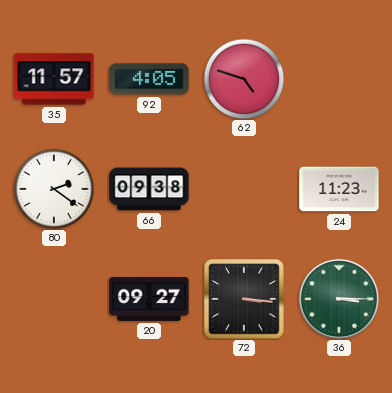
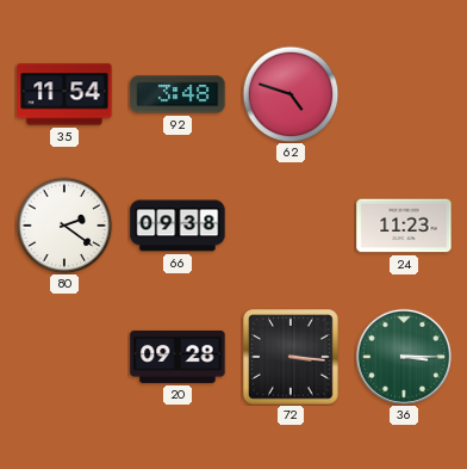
35: 11:57 -> 11:54 (64, 94)
92: 4:05 -> 3:48 (178, 94)
20: 09:27 -> 09:28 (178, 357)
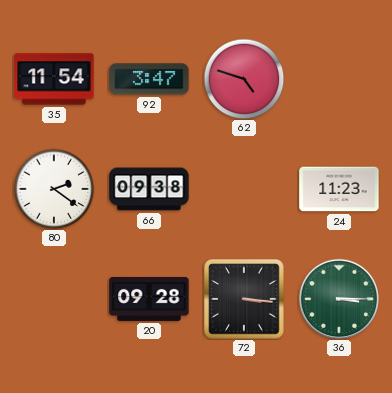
92: 3:48 -> 3:47 (149, 79)
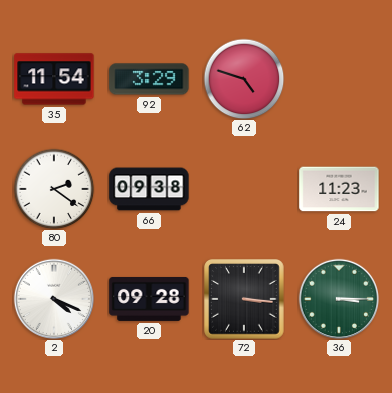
92: 3:47 -> 3:29 (149, 79)
2: none -> 4:19 (54, 299)
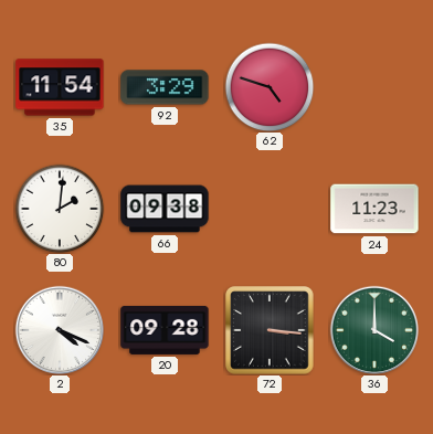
80: 2:21 -> 2:01 (60, 209)
36: 3:15 -> 4:00 (374, 330)
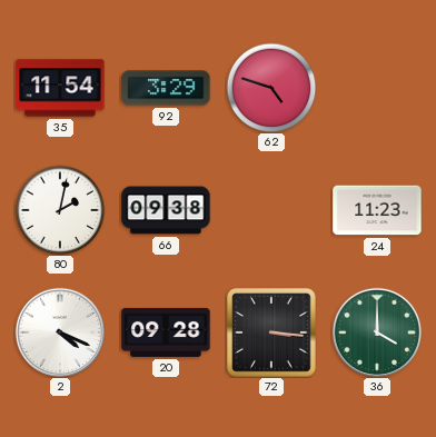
80: 2:01 -> 2:02 (60, 210)
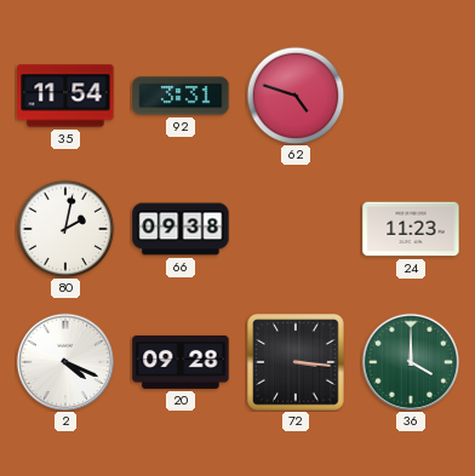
92: 3:29 -> 3:31 (181, 96)
